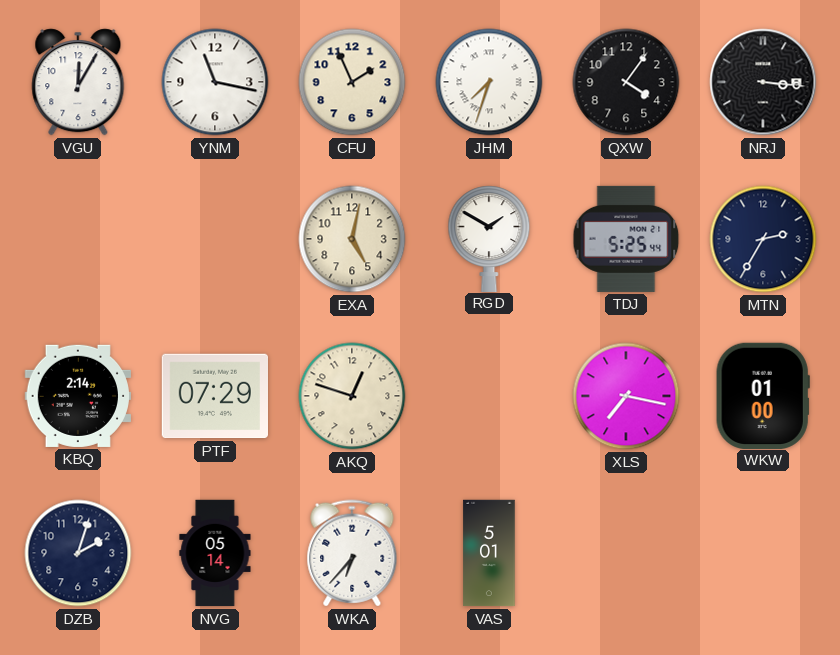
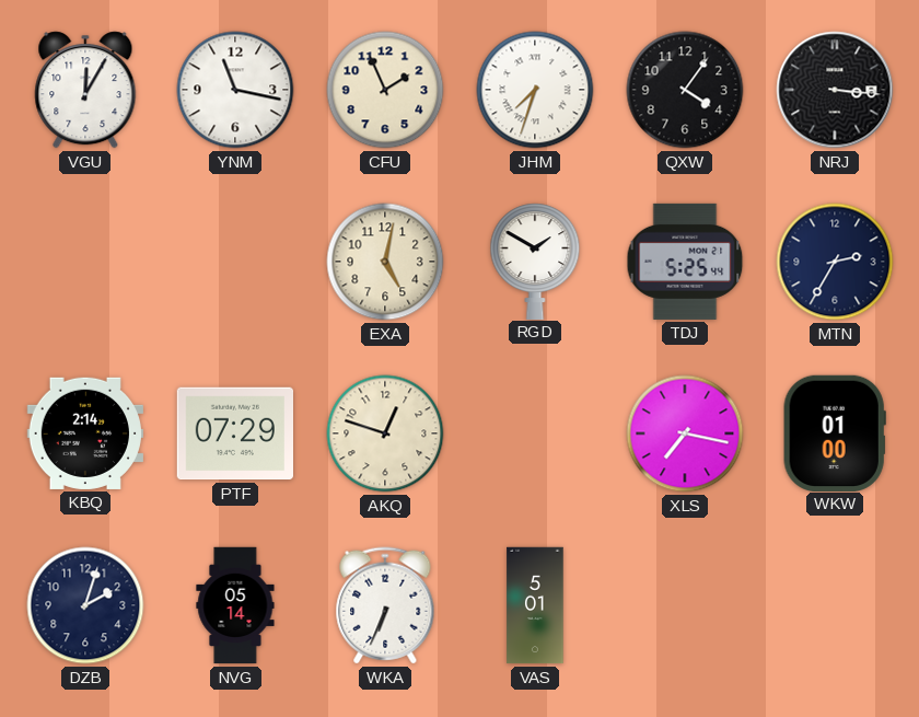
WKA: 6:37 -> 6:34 (385, 605)
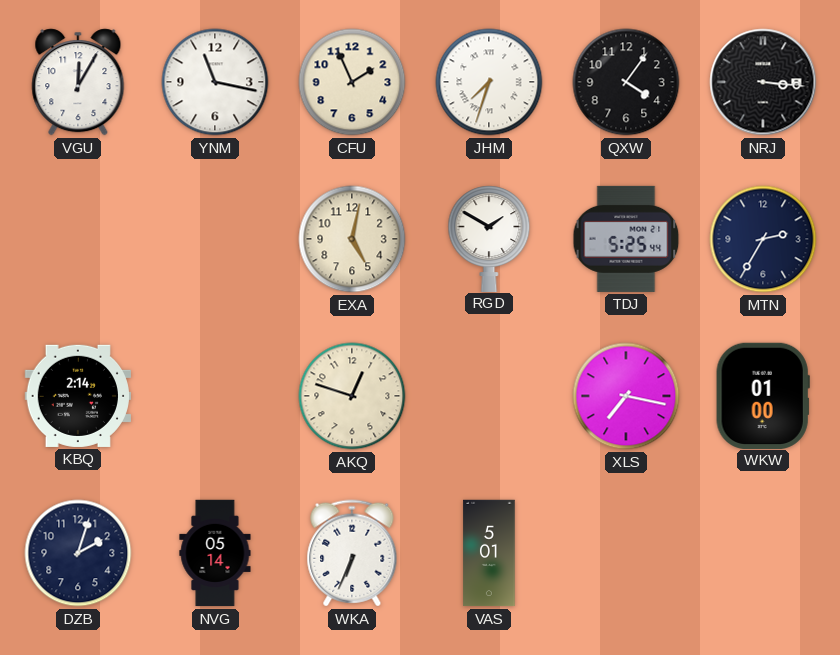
PTF: 07:29 -> none (234, 433)
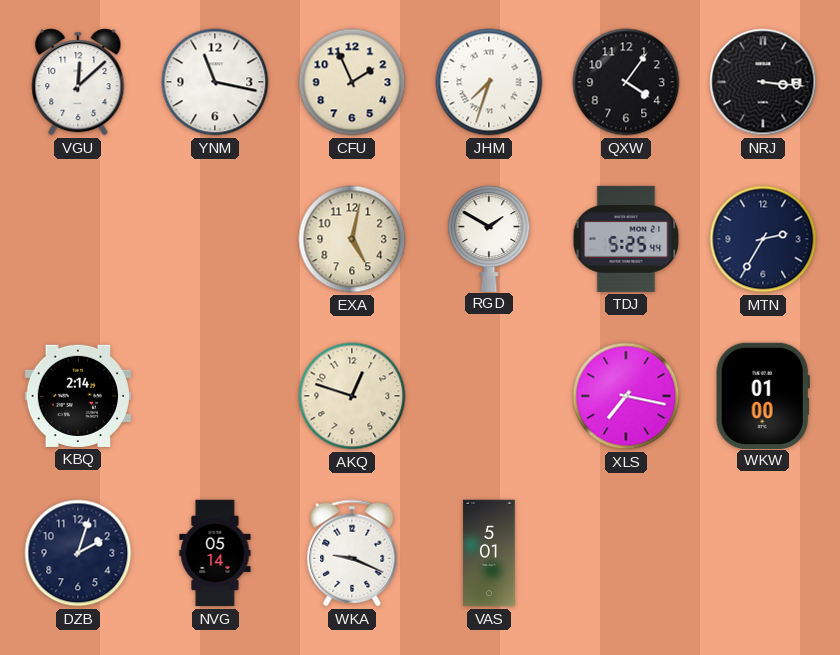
VGU: 12:05 -> 12:08 (78, 82)
WKA: 6:34 -> 9:19 (352, 553)
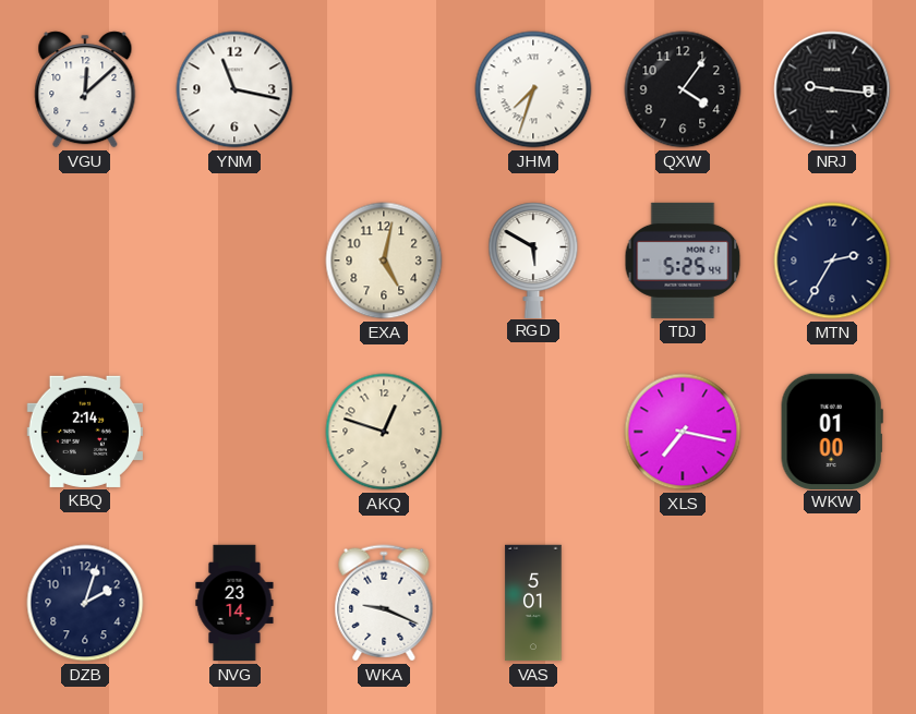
CFU: 1:56 -> none (352, 82)
NRJ: 3:16 -> 9:16 (832, 89)
RGD: 1:50 -> 5:50 (533, 259)
NVG: 05:14 -> 23:14 (234, 603)
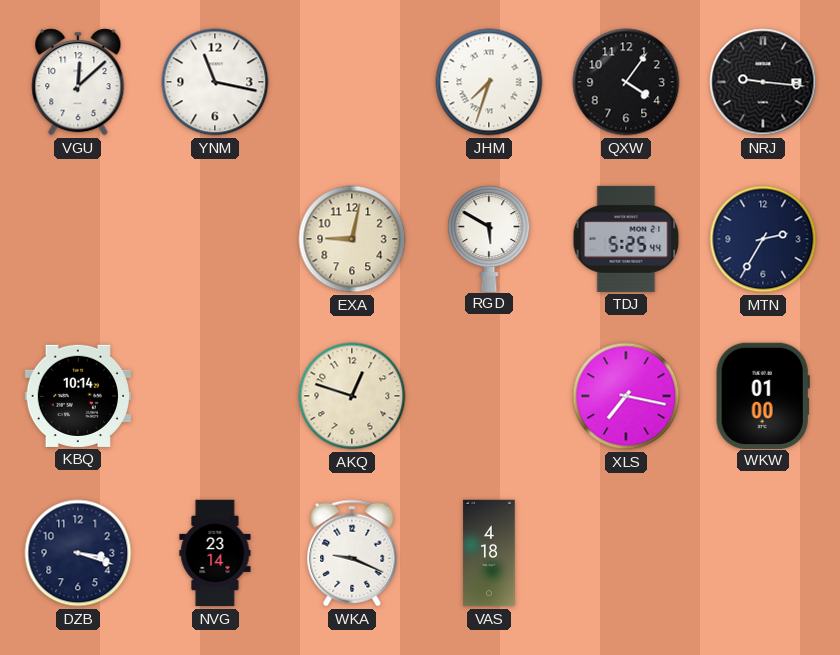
EXA: 5:02 -> 9:02 (352, 239)
KBQ: 2:14 -> 10:14 (77, 396)
DZB: 2:03 -> 3:18 (78, 553)
VAS: 5:01 -> 4:18 (489, 553)
